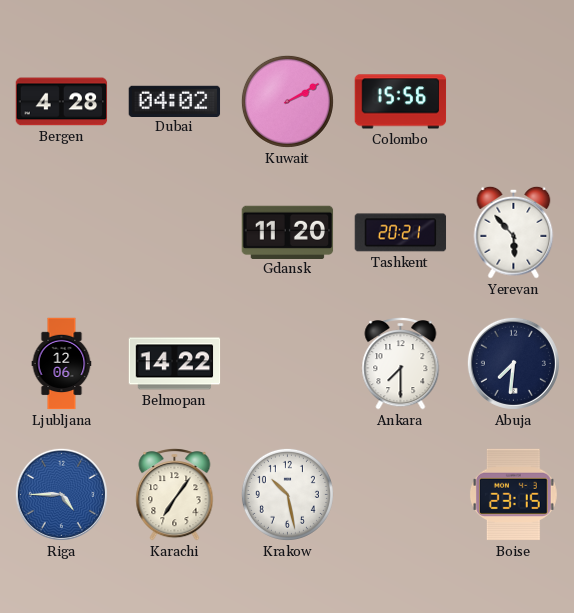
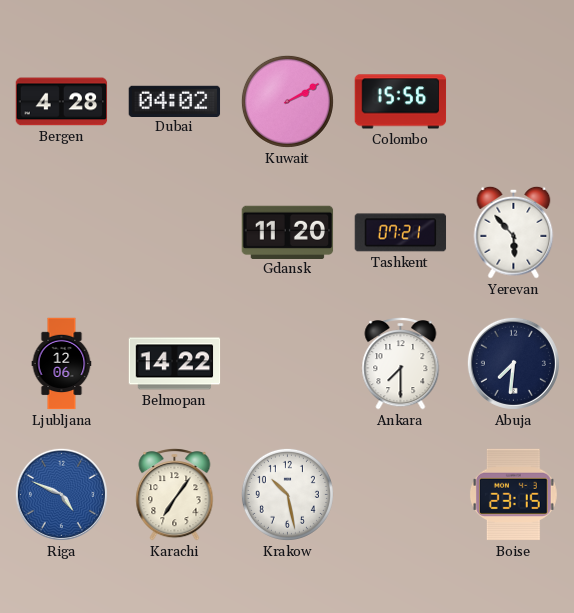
Tashkent: 20:21 -> 07:21 (401, 233)
Riga: 4:45 -> 4:49 (61, 494)
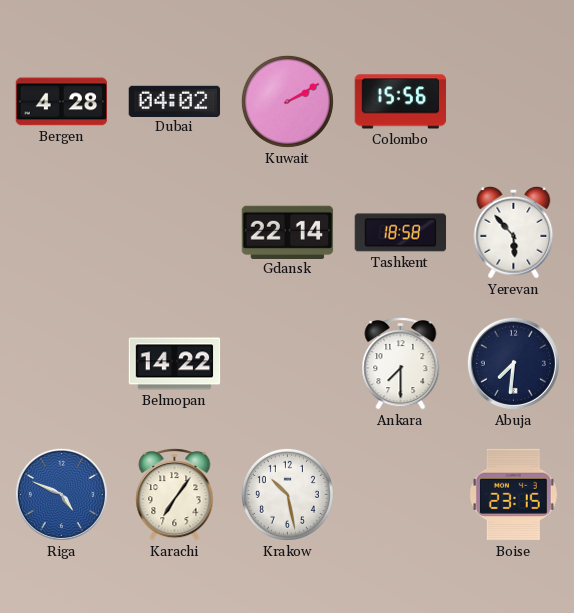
Gdansk: 11:20 -> 22:14 (288, 232)
Tashkent: 07:21 -> 18:58 (401, 233)
Ljubljana: 12:06 -> none (62, 364)
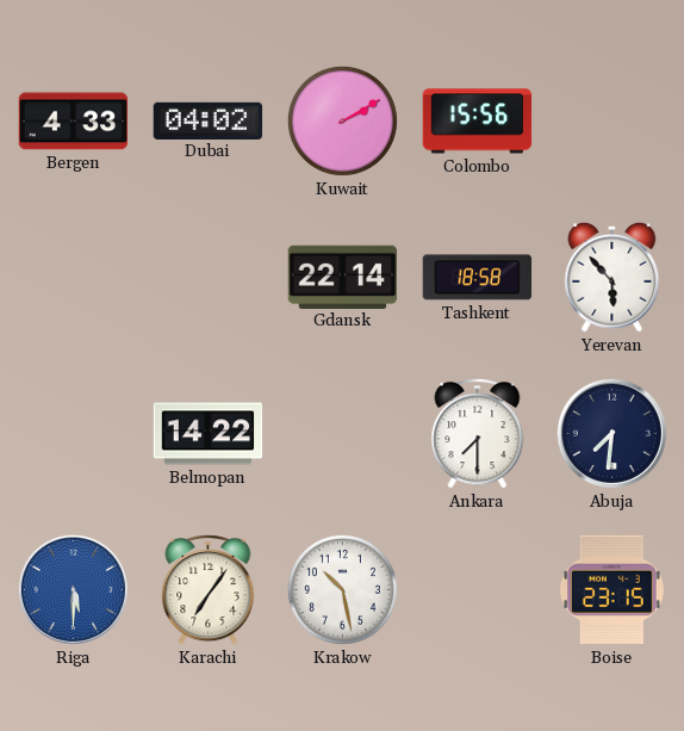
Bergen: 4:28 -> 4:33 (74, 122)
Riga: 4:49 -> 5:30 (73, 589)
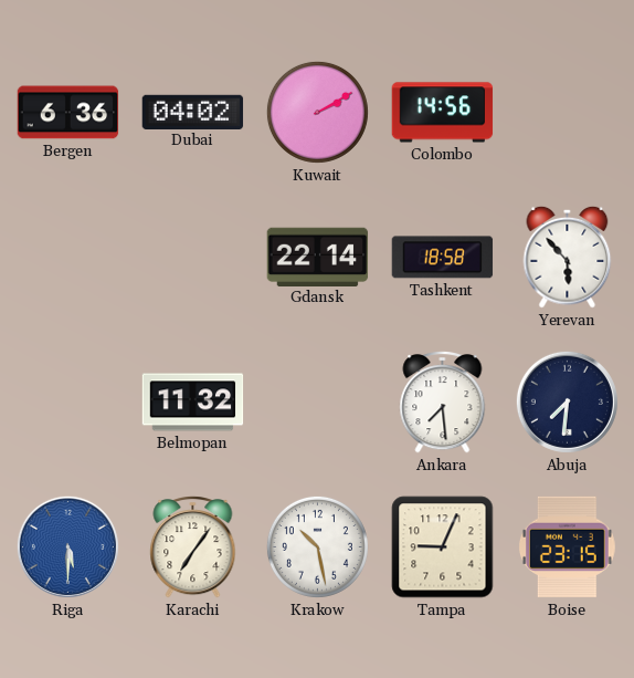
Bergen: 4:33 -> 6:36 (68, 113)
Colombo: 15:56 -> 14:56 (443, 113)
Belmopan: 14:22 -> 11:32 (193, 403)
Ankara: 7:30 -> 7:29 (443, 403)
Tampa: none -> 9:04 (443, 547)
